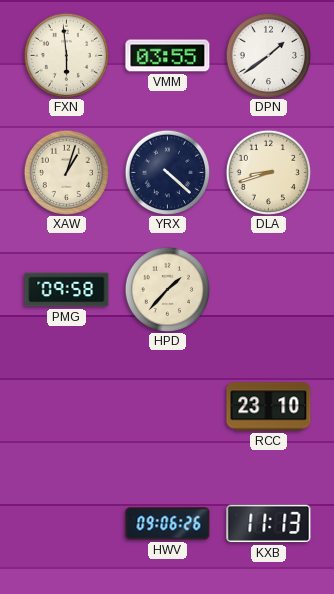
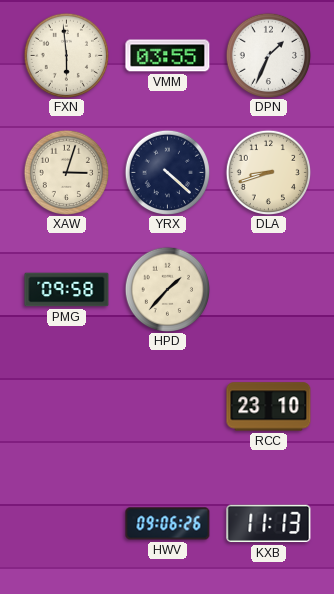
DPN: 1:39 -> 1:34 (268, 55)
XAW: 1:03 -> 3:03 (66, 172)
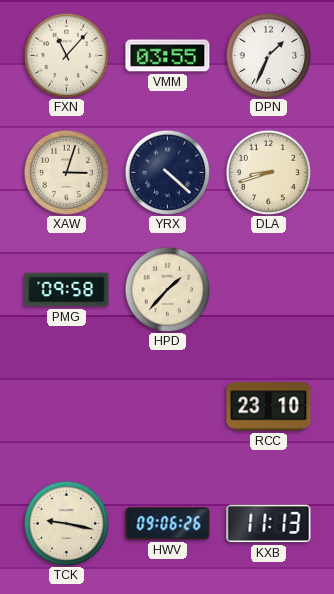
FXN: 5:59 -> 11:07 (66, 55)
TCK: none -> 9:17 (66, 523)
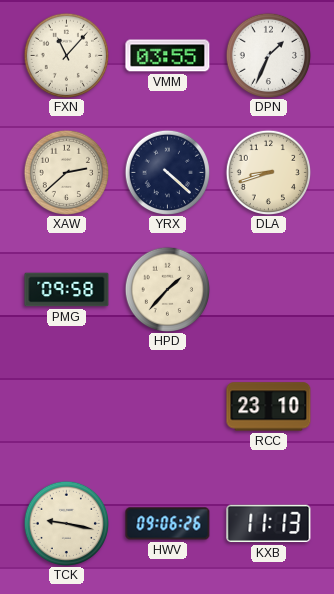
XAW: 3:03 -> 2:38 (66, 172)
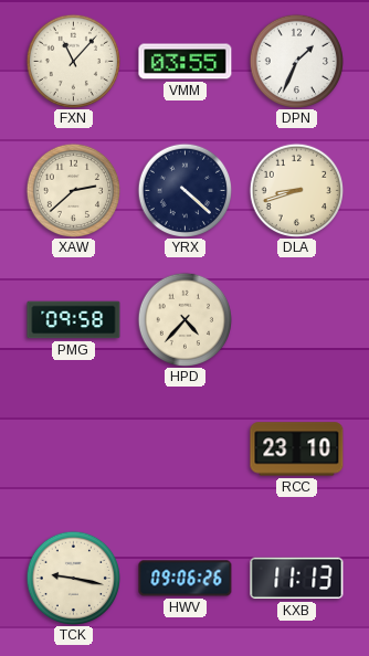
HPD: 1:37 -> 4:37 (184, 319)
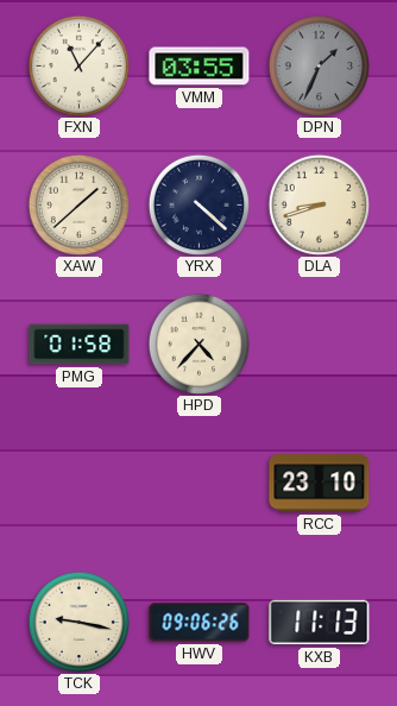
DPN dial: white -> grey (319, 65)
XAW: 2:38 -> 1:38 (78, 204)
PMG: 09:58 -> 01:58 (80, 345)
